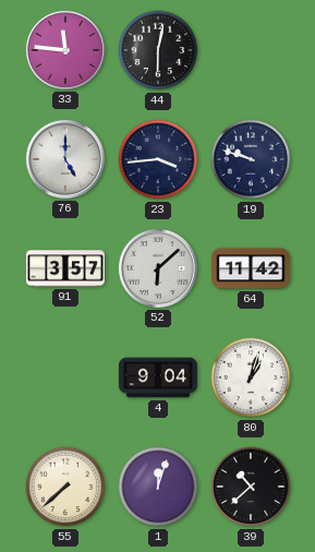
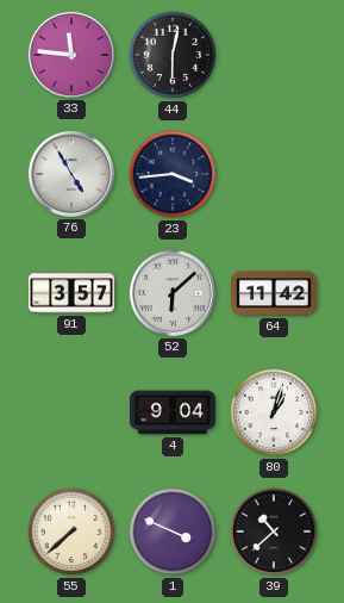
76: 5:00 -> 4:55 (71, 174)
19: 9:48 -> none (251, 159)
1: 12:03 -> 3:49 (173, 531)
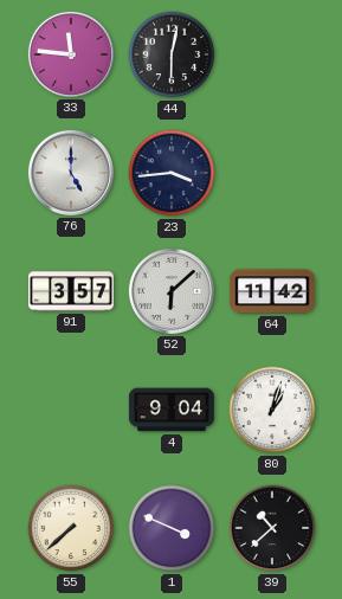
76: 4:55 -> 5:00 (71, 173)
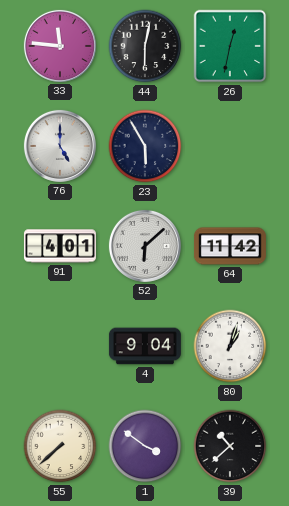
26: none -> 12:32 (230, 46)
23: 3:44 -> 5:55 (145, 146)
91: 3:57 -> 4:01 (60, 246)
1: 3:49 -> 3:51 (145, 446)
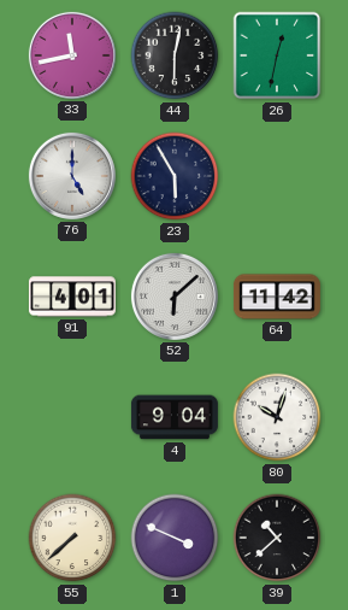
33: 11:46 -> 11:43 (72, 55)
80: 1:03 -> 10:03 (277, 417)
1: 3:51 -> 3:49 (175, 538)
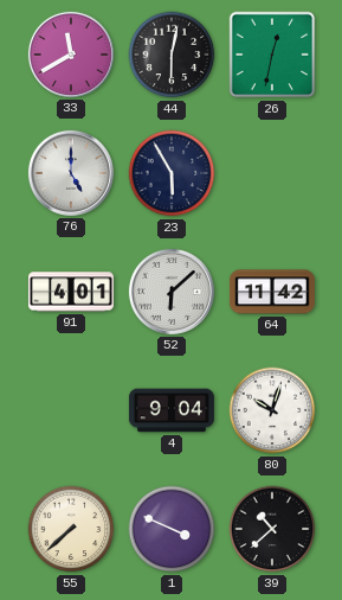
33: 11:43 -> 11:40 (71, 55)
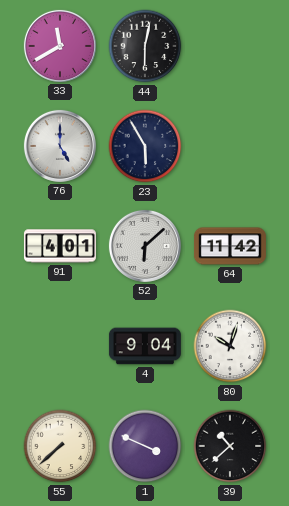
26: 12:32 -> none (272, 55)
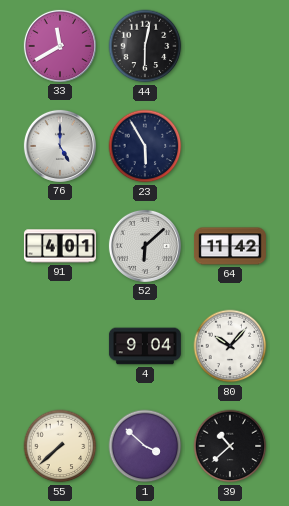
80: 10:03 -> 10:07 (230, 346)
1: 3:49 -> 3:52 (145, 446)
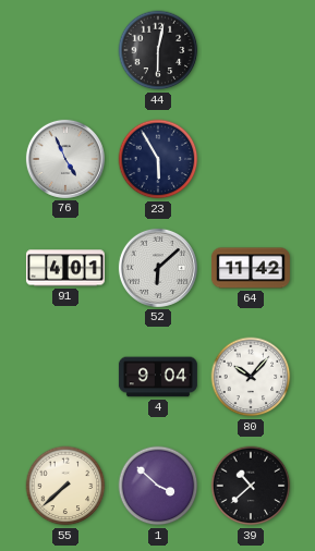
33: 11:40 -> none (60, 46)
76: 5:00 -> 4:56 (65, 159)
